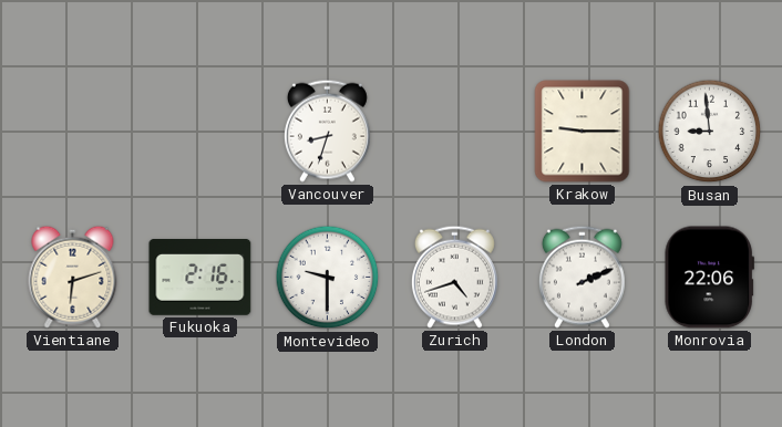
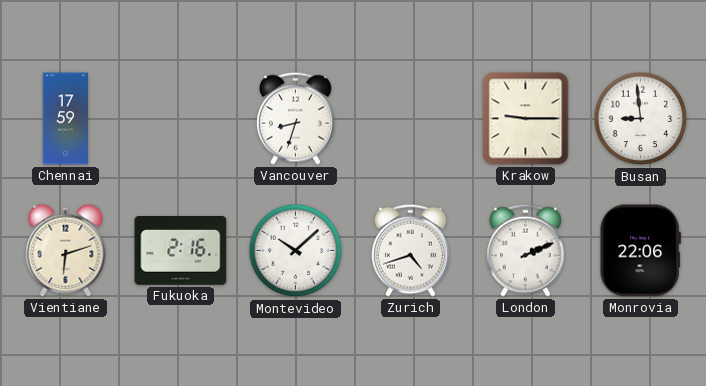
Chennai: none -> 17:59 (65, 119)
Montevideo: 9:30 -> 10:08 (296, 251)
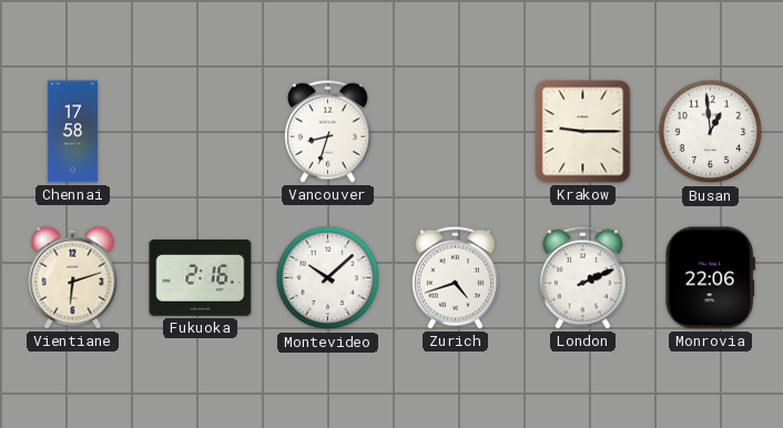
Chennai: 17:59 -> 17:58 (72, 132)
Busan: 8:59 -> 12:59 (711, 132)
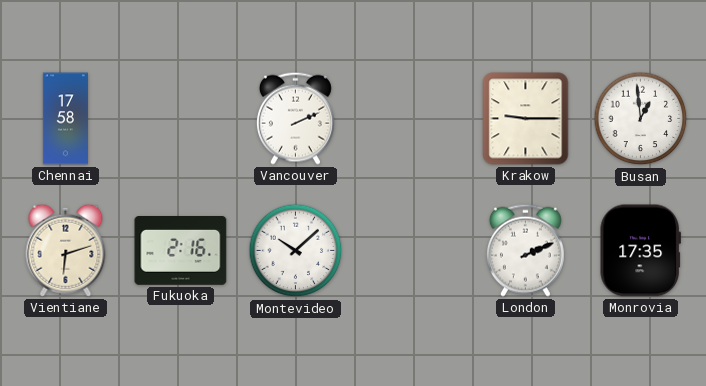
Vancouver: 8:33 -> 2:11 (295, 118)
Zurich: 4:42 -> none (455, 277)
Monrovia: 22:06 -> 17:35 (640, 251)
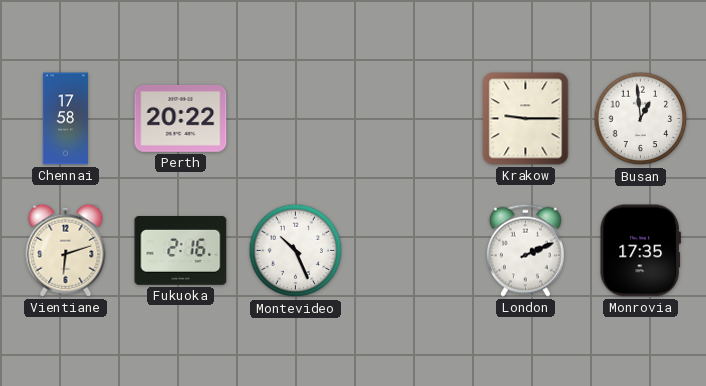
Perth: none -> 20:22 (181, 118)
Vancouver: 2:11 -> none (295, 118)
Montevideo: 10:08 -> 10:26 (296, 251)
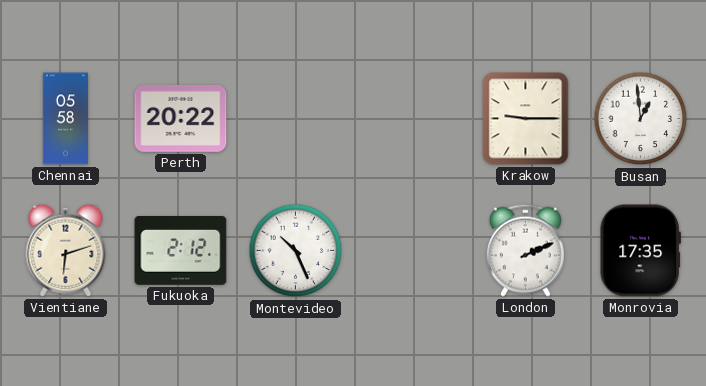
Chennai: 17:58 -> 05:58 (65, 119)
Fukuoka: 2:16 -> 2:12 (181, 251)
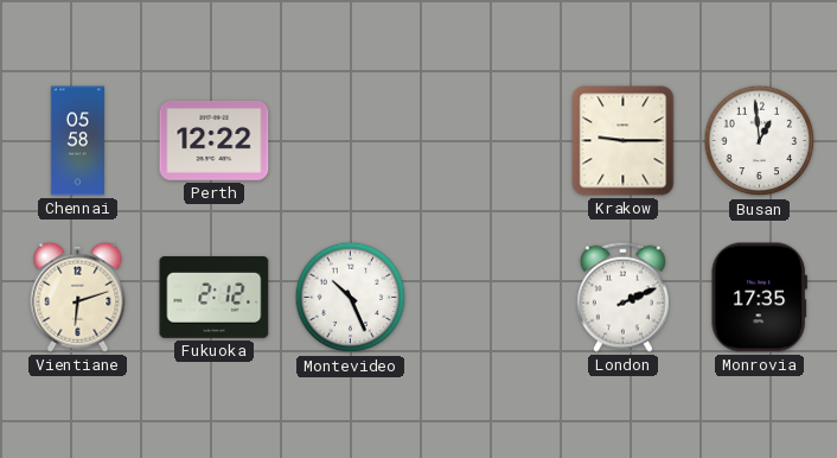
Perth: 20:22 -> 12:22 (215, 140)
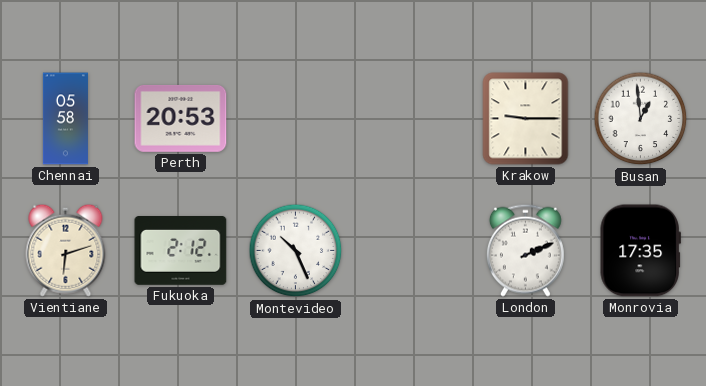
Perth: 12:22 -> 20:53 (181, 118)
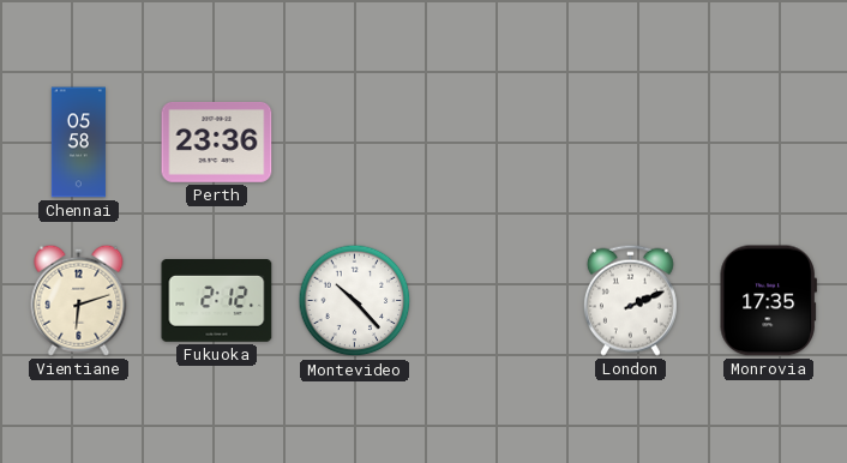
Perth: 20:53 -> 23:36 (217, 142)
Krakow: 9:15 -> none (526, 119)
Busan: 12:59 -> none (641, 119)
Montevideo: 10:26 -> 10:23 (355, 301)
